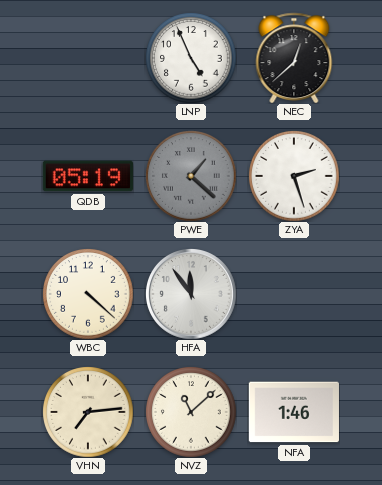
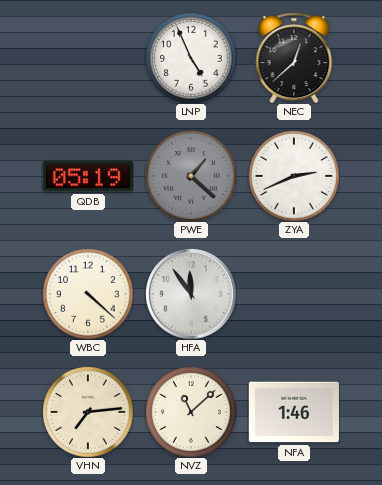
ZYA: 2:27 -> 2:41 (294, 176)
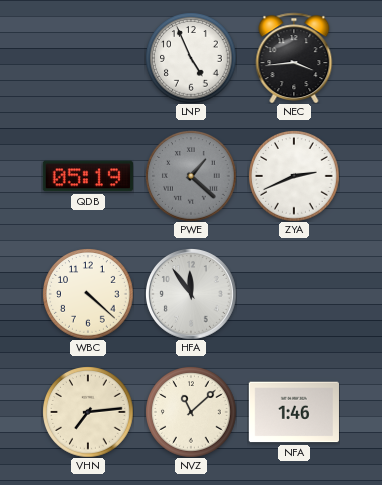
NEC: 12:38 -> 3:44 (294, 58)
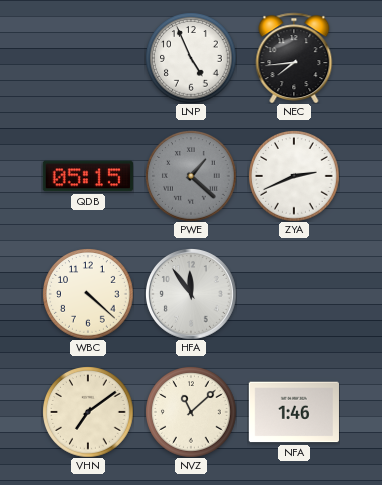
NEC: 3:44 -> 7:44 (294, 58)
QDB: 05:19 -> 05:15 (88, 176)
VHN: 7:14 -> 7:09 (88, 412)
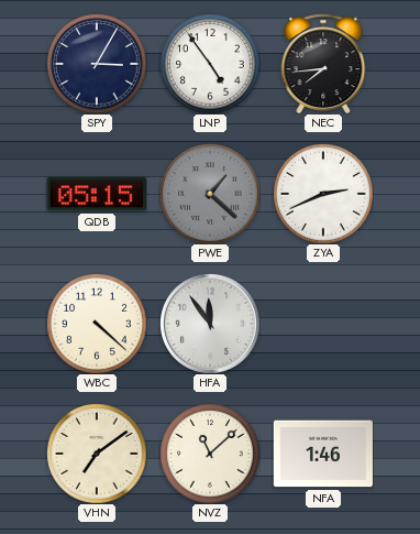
SPY: none -> 3:05 (97, 64)
LNP: 4:56 -> 4:54 (210, 64)
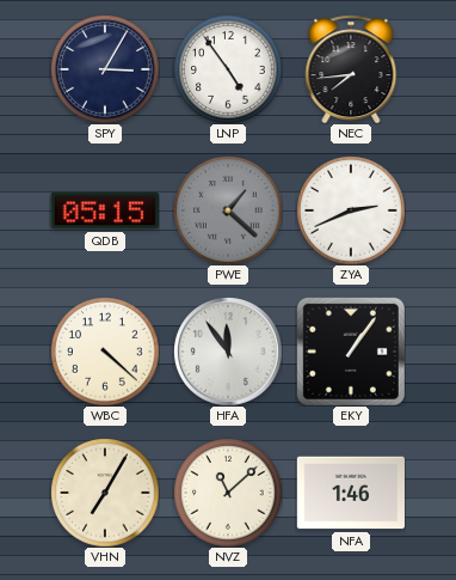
EKY: none -> 1:06 (351, 352)
VHN: 7:09 -> 7:05 (105, 493)
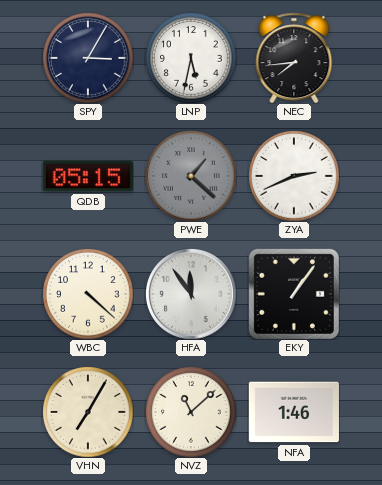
LNP: 4:54 -> 5:32 (191, 58)
